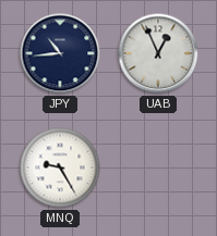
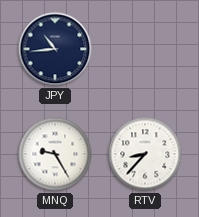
UAB: 12:56 -> none (158, 53)
RTV: none -> 8:37 (145, 154)
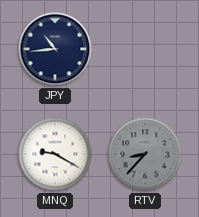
MNQ: 9:25 -> 9:20 (55, 154)
RTV dial: white -> grey (145, 154)
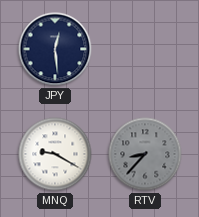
JPY: 10:44 -> 12:29 (55, 49)
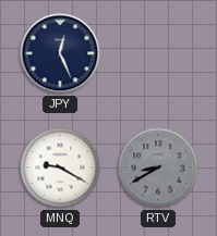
JPY: 12:29 -> 12:26 (60, 53)
RTV: 8:37 -> 8:40 (158, 167)
